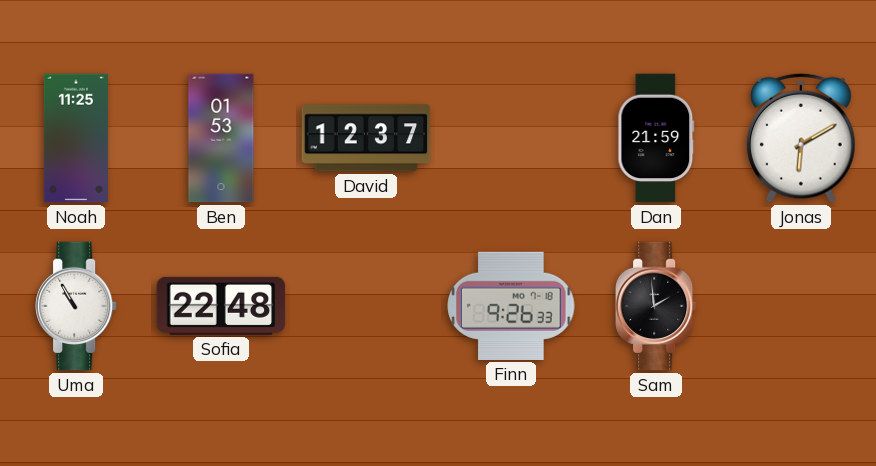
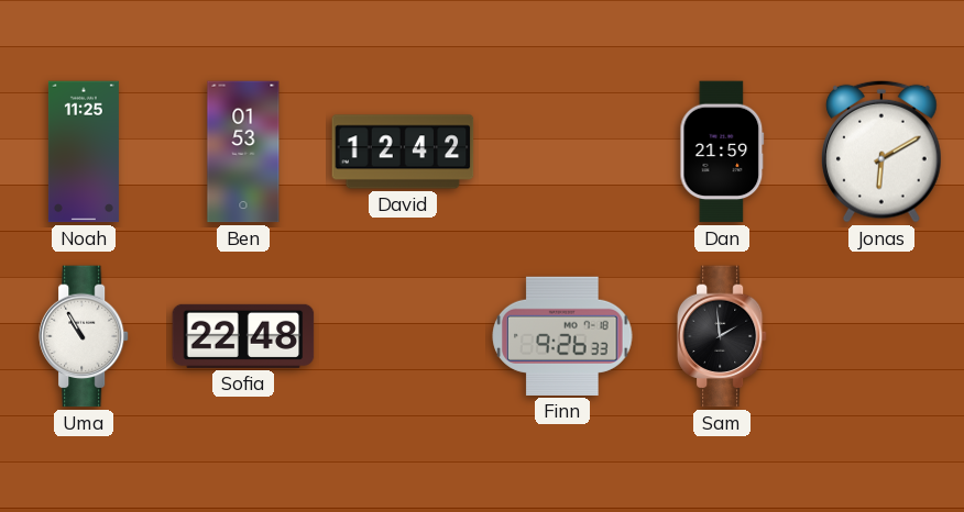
David: 12:37 -> 12:42 (403, 152)
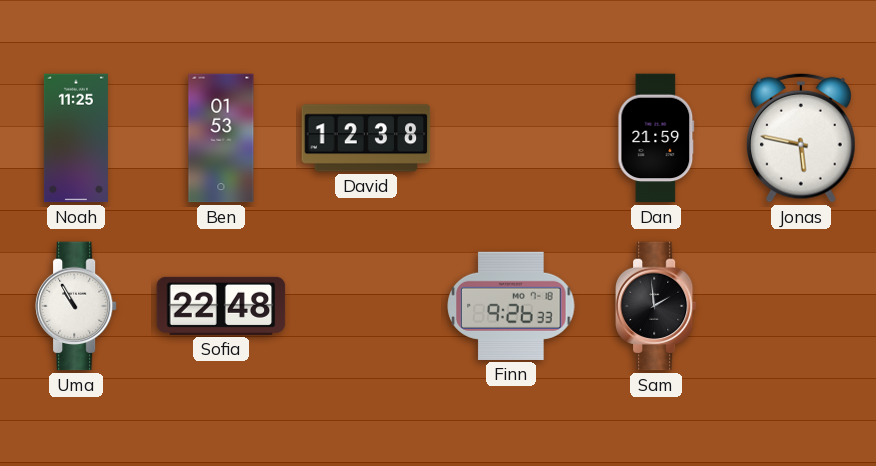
David: 12:42 -> 12:38 (366, 138)
Jonas: 6:10 -> 5:47 (802, 138)
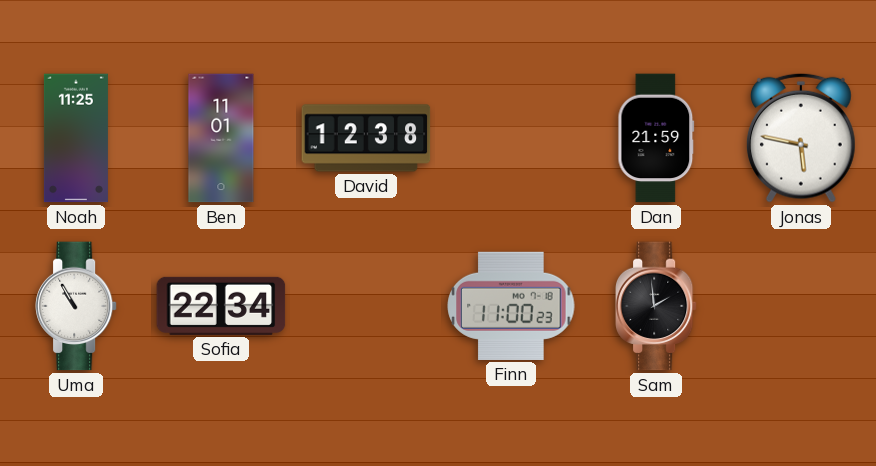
Ben: 01:53 -> 11:01 (221, 138)
Sofia: 22:48 -> 22:34 (221, 306)
Finn: 9:26 -> 11:00 (511, 306)
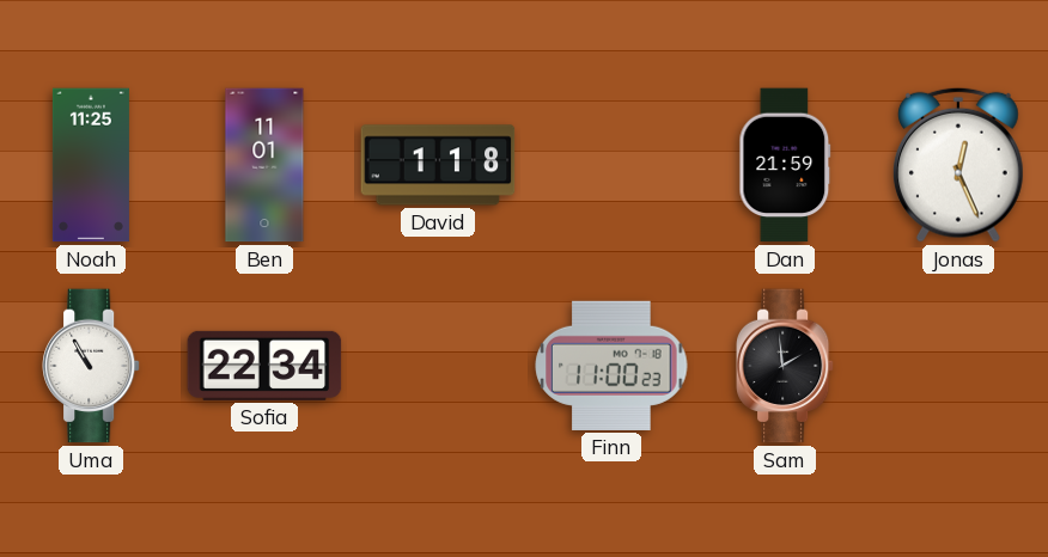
David: 12:38 -> 1:18 (438, 165)
Jonas: 5:47 -> 12:26 (959, 165)
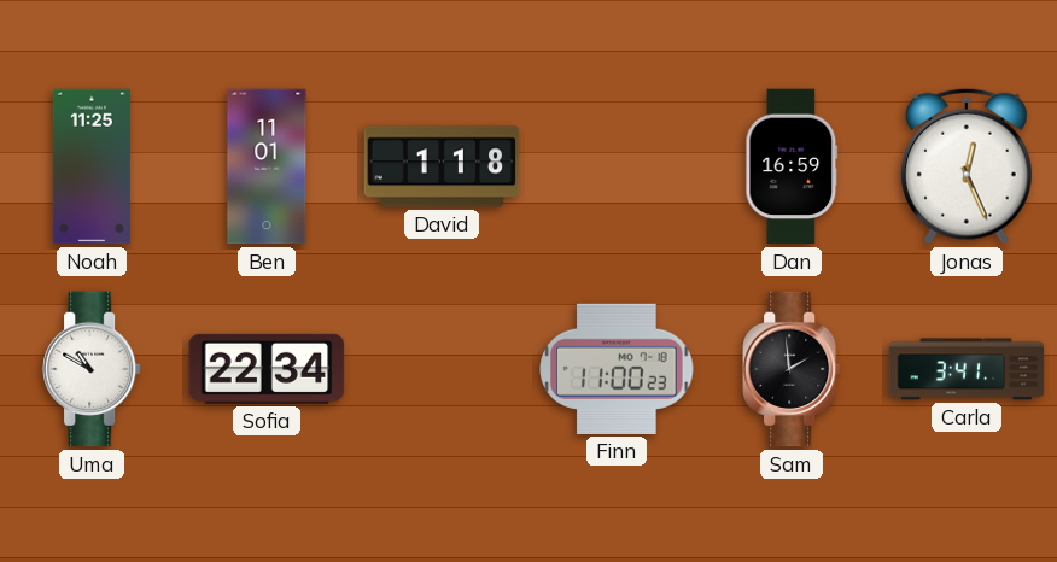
Dan: 21:59 -> 16:59 (792, 166)
Uma: 10:55 -> 10:50 (92, 369)
Carla: none -> 3:41 (967, 369)
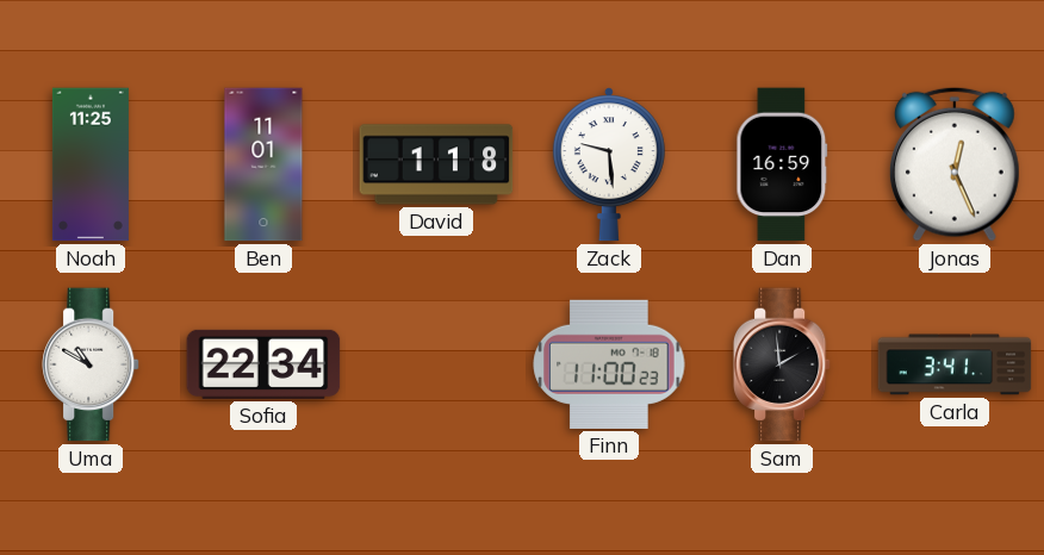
Zack: none -> 9:29 (609, 164)
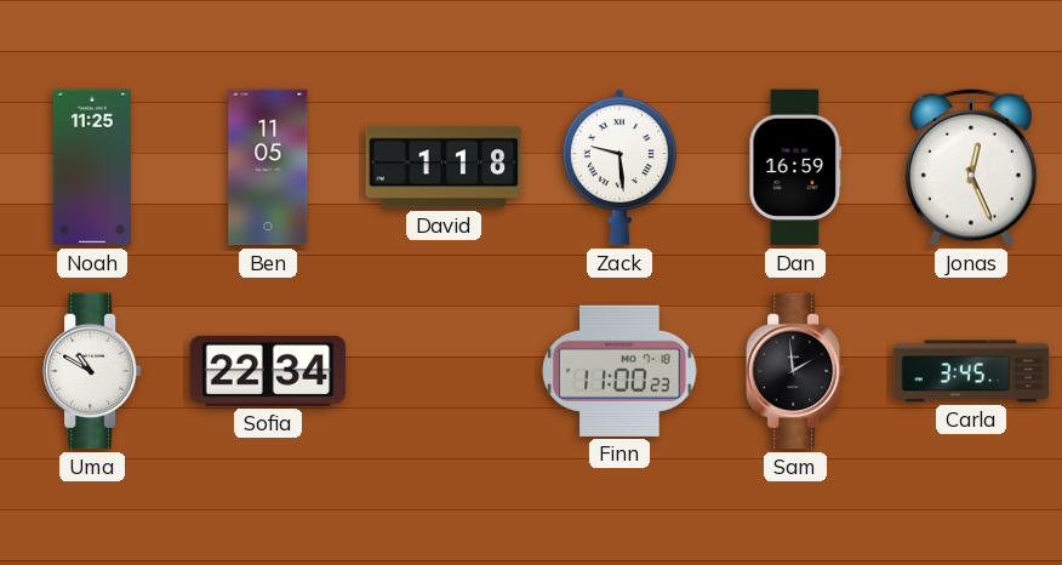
Ben: 11:01 -> 11:05 (268, 167)
Carla: 3:41 -> 3:45 (971, 371)
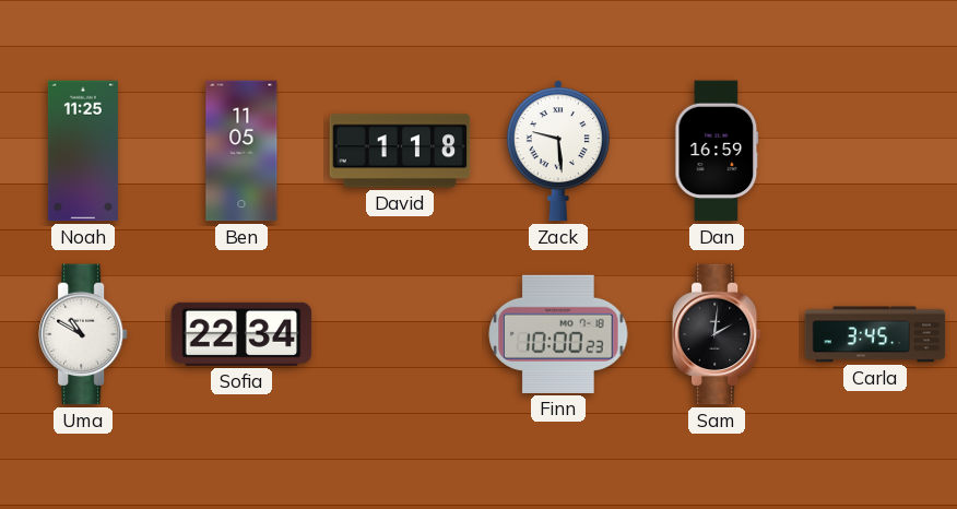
Jonas: 12:26 -> none (972, 167)
Finn: 11:00 -> 10:00 (558, 334)
Sam: 1:59 -> 2:01 (717, 334)
